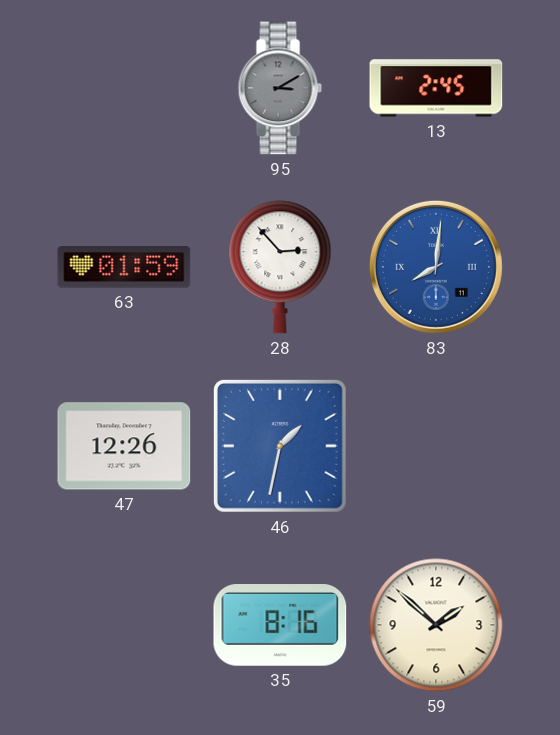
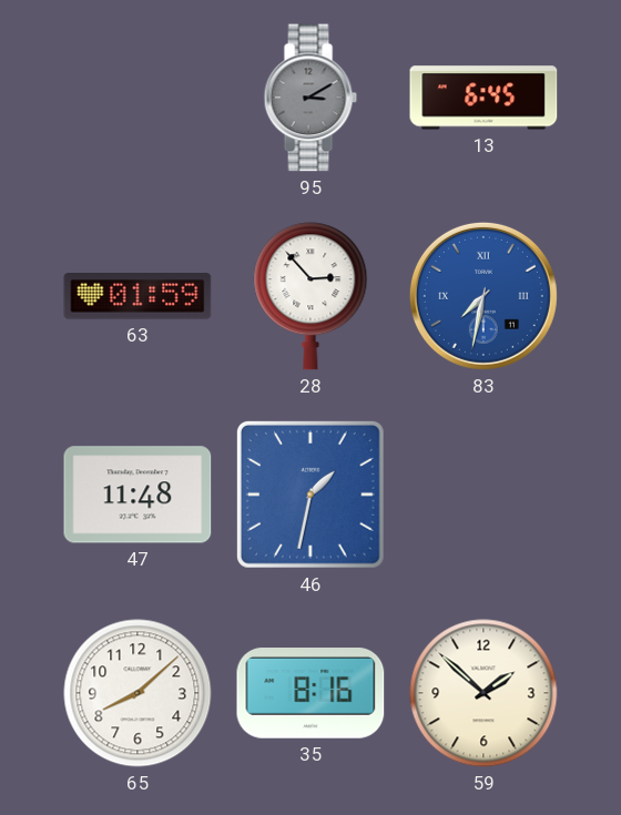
13: 2:45 -> 6:45 (483, 98)
83: 8:01 -> 7:32 (483, 296)
47: 12:26 -> 11:48 (138, 495)
65: none -> 8:08 (138, 693)
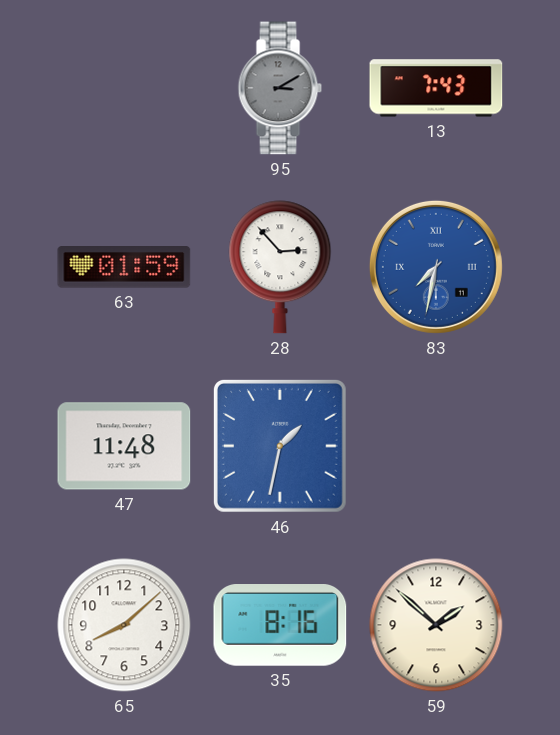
13: 6:45 -> 7:43 (436, 88)
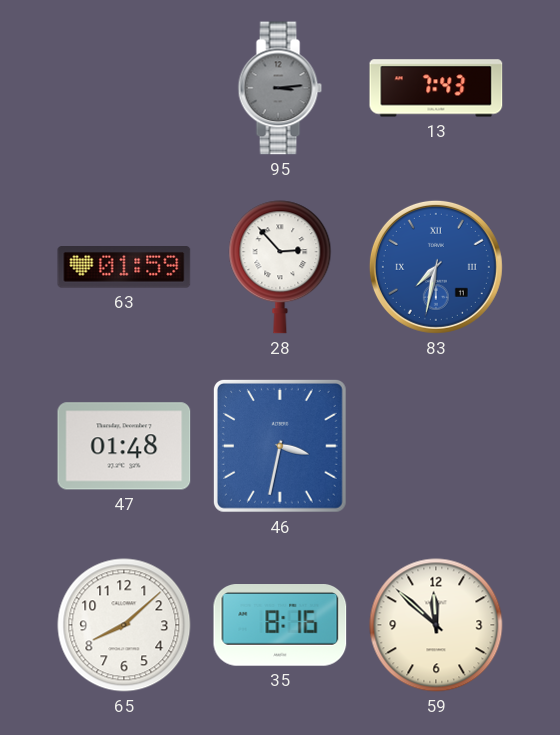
95: 3:10 -> 3:14 (280, 88)
47: 11:48 -> 01:48 (124, 446)
46: 1:32 -> 3:32 (280, 446)
59: 1:52 -> 11:52 (436, 625)
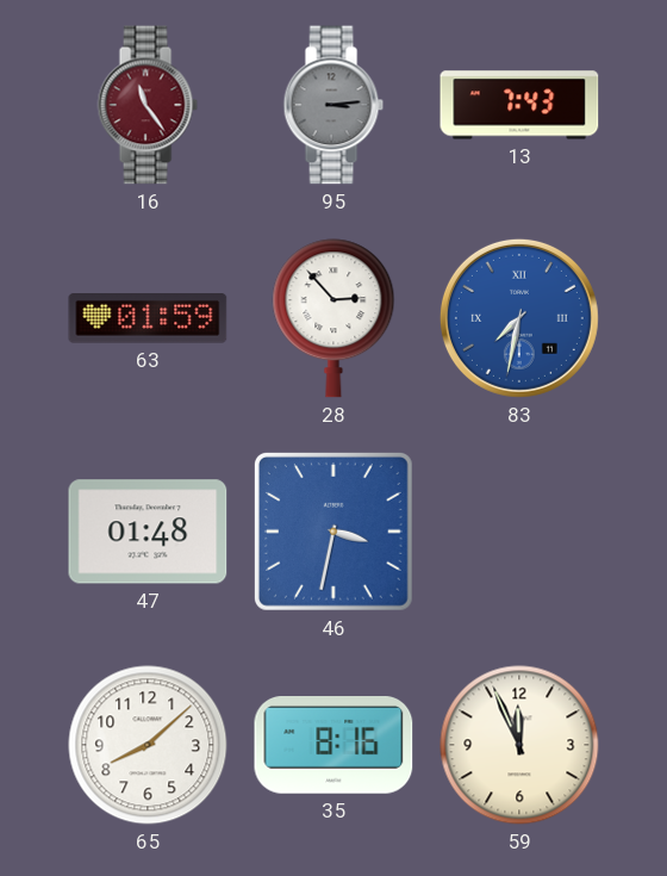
16: none -> 11:24 (148, 105)
59: 11:52 -> 11:56 (519, 745)
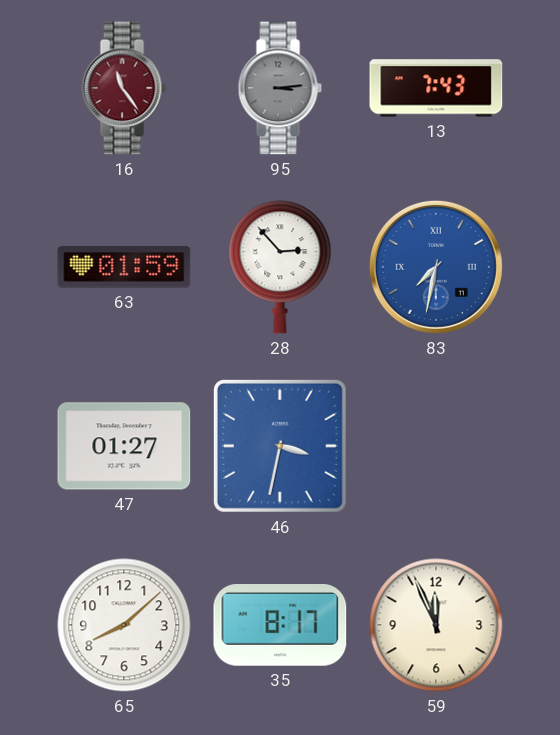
47: 01:48 -> 01:27 (124, 446)
35: 8:16 -> 8:17 (280, 626)
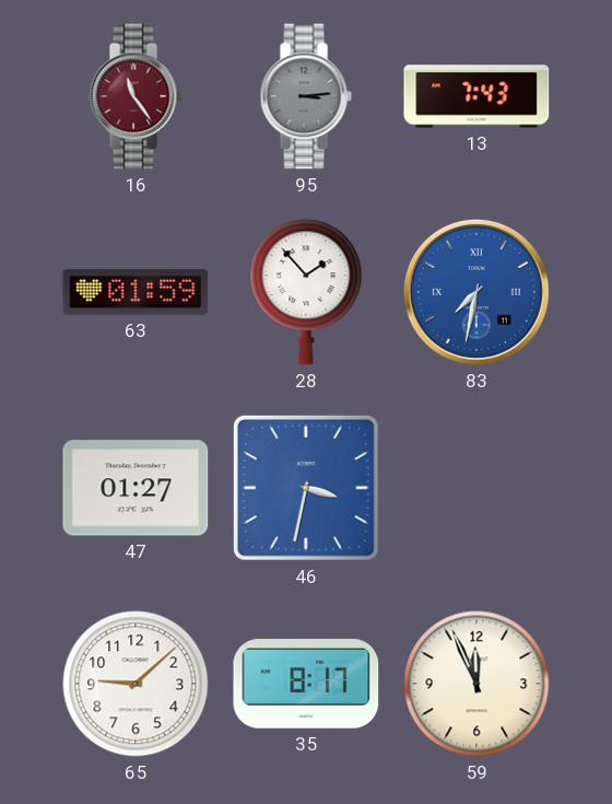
28: 2:53 -> 1:53 (306, 292)
65: 8:08 -> 9:08 (136, 684)
